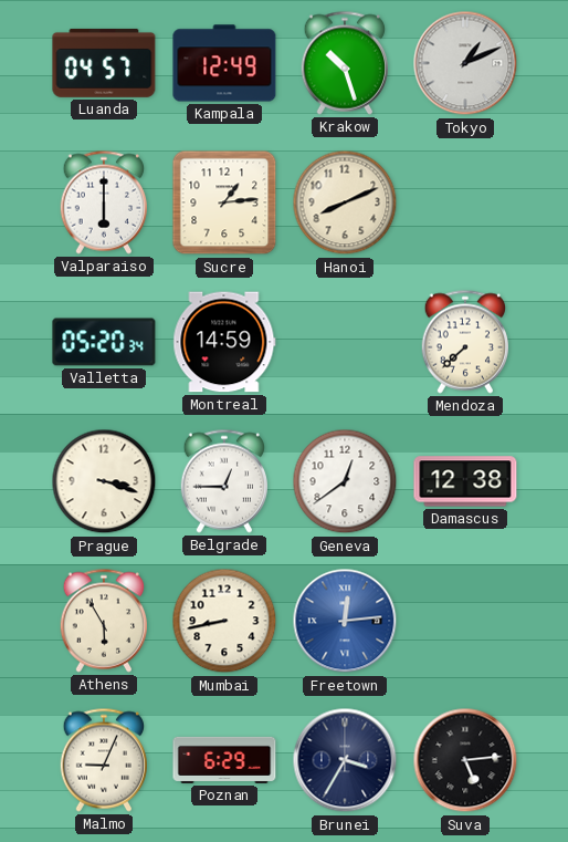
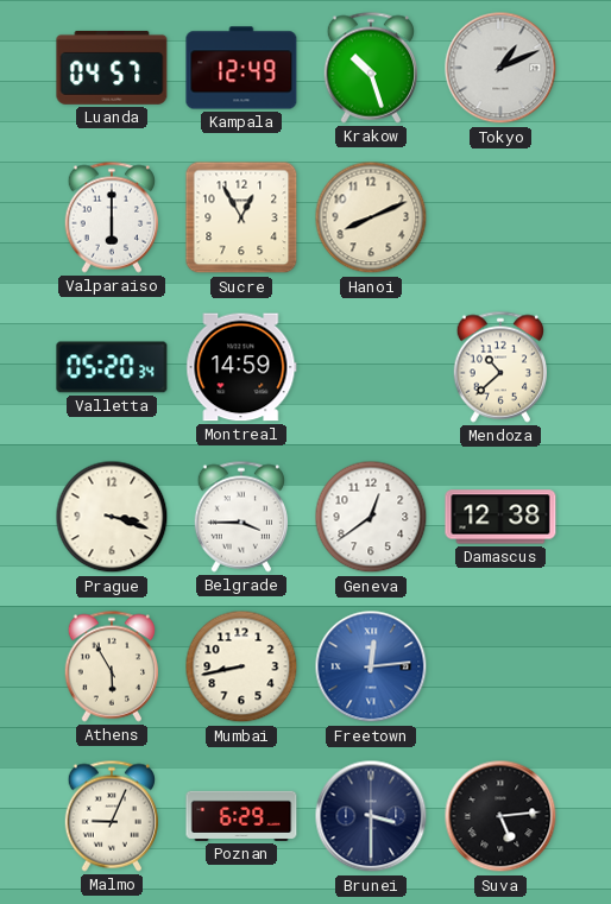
Sucre: 1:14 -> 12:55 (241, 217)
Mendoza: 7:38 -> 10:38 (499, 367)
Belgrade: 12:45 -> 3:45 (240, 517)
Brunei: 3:35 -> 3:30 (371, 816)
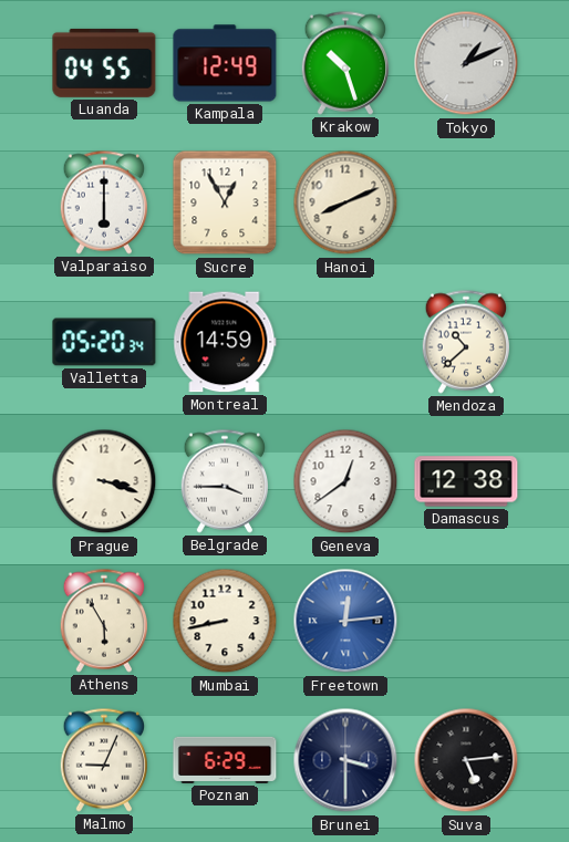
Luanda: 04:57 -> 04:55 (104, 63)
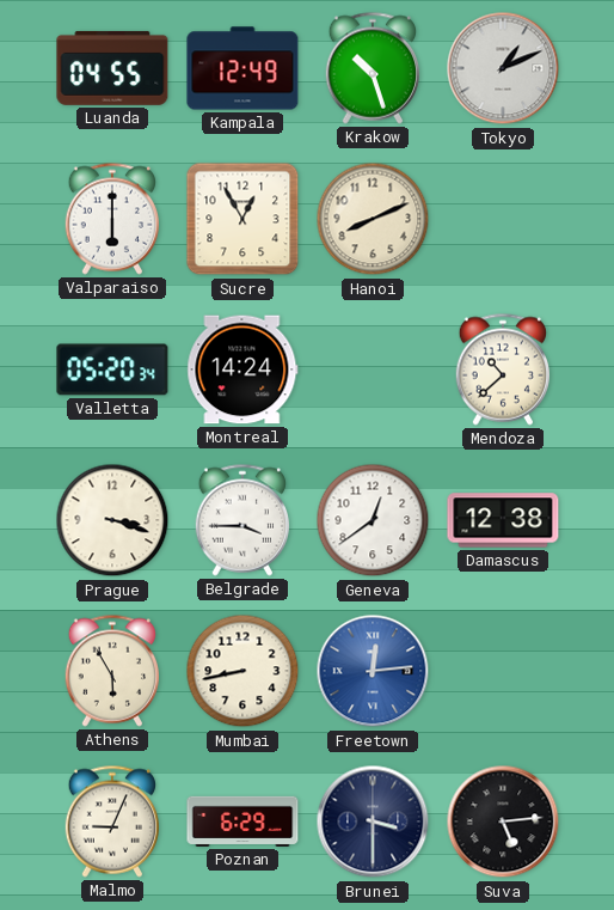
Montreal: 14:59 -> 14:24 (242, 370)
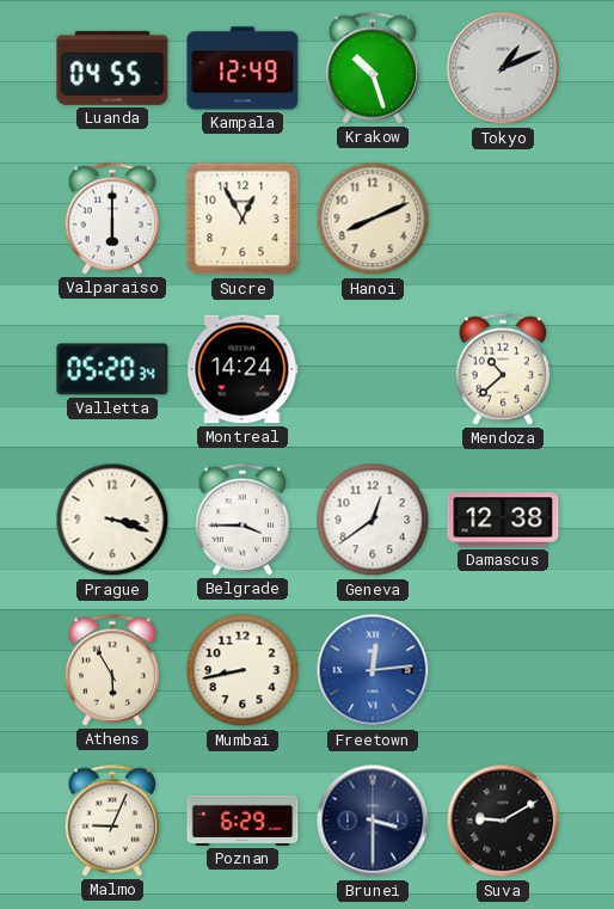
Suva: 5:14 -> 9:10 (503, 821)
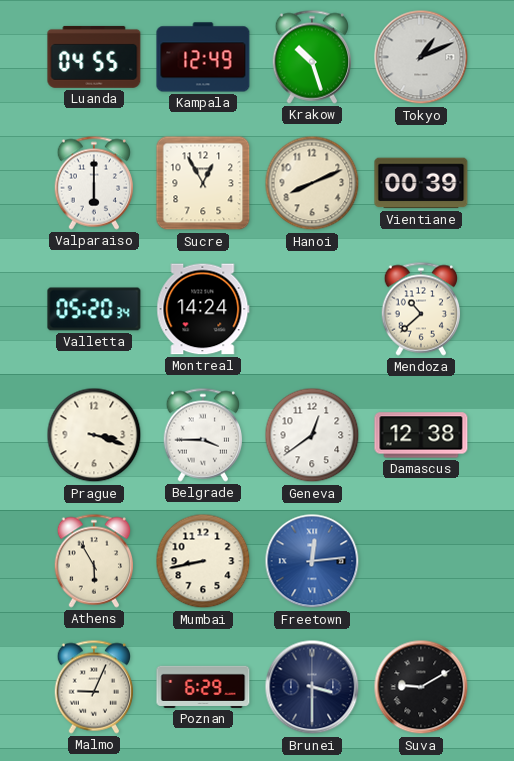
Vientiane: none -> 00:39 (421, 183)
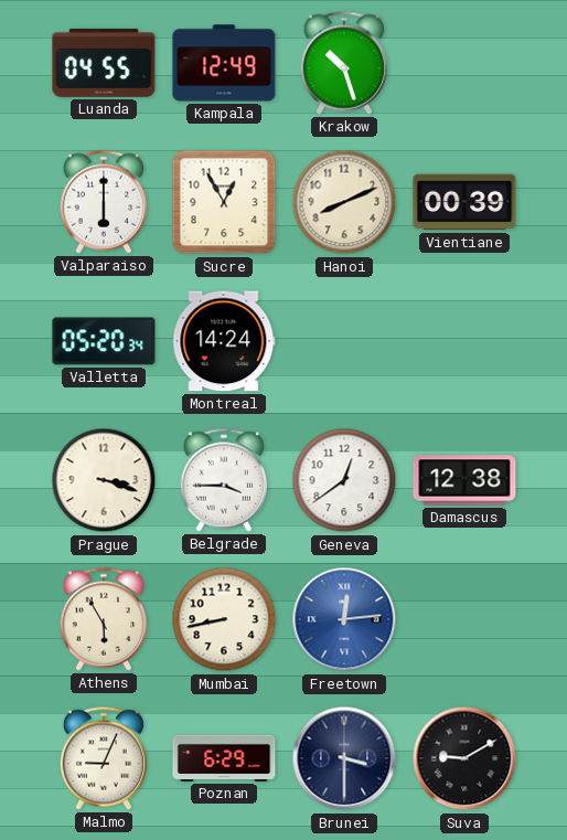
Tokyo: 1:11 -> none (421, 57)
Mendoza: 10:38 -> none (420, 309)
